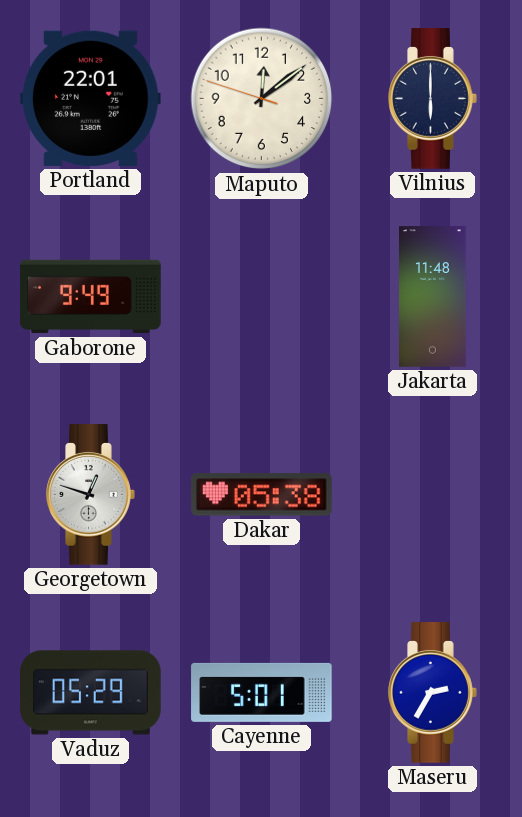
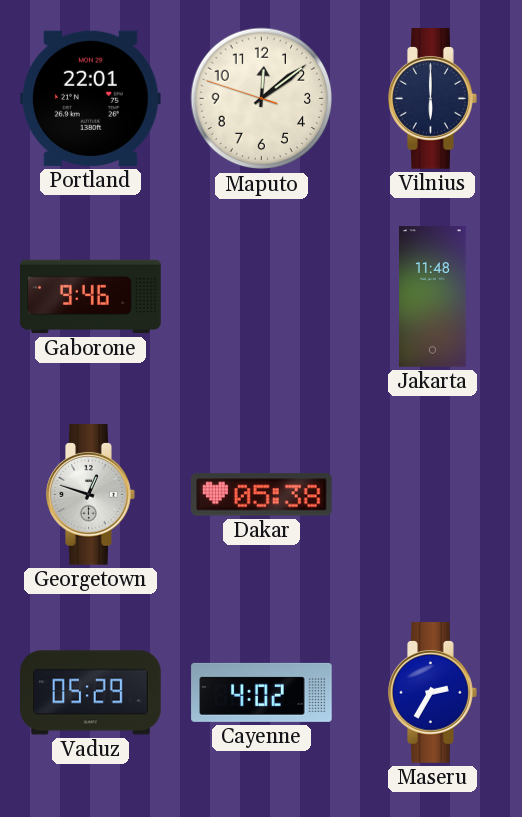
Gaborone: 9:49 -> 9:46 (91, 297)
Cayenne: 5:01 -> 4:02 (262, 692)
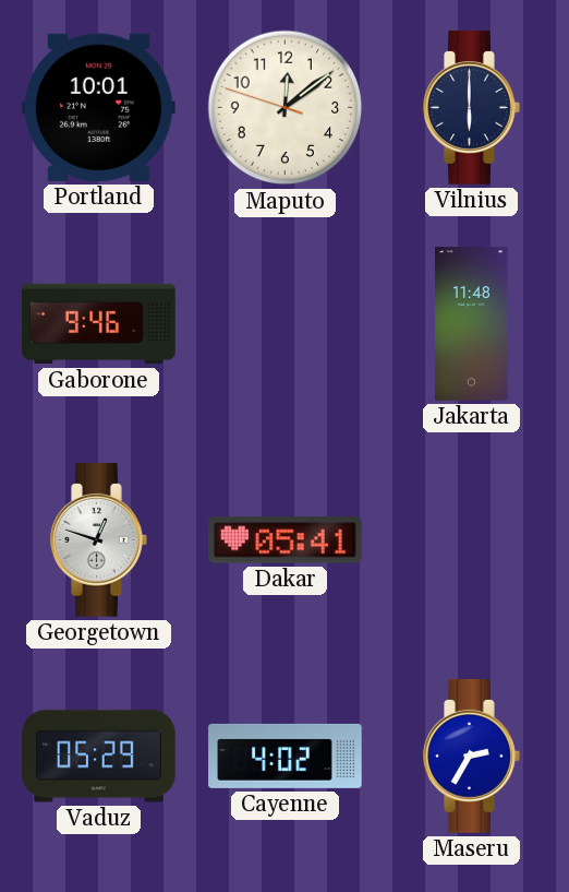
Portland: 22:01 -> 10:01 (99, 107)
Dakar: 05:38 -> 05:41 (286, 540)
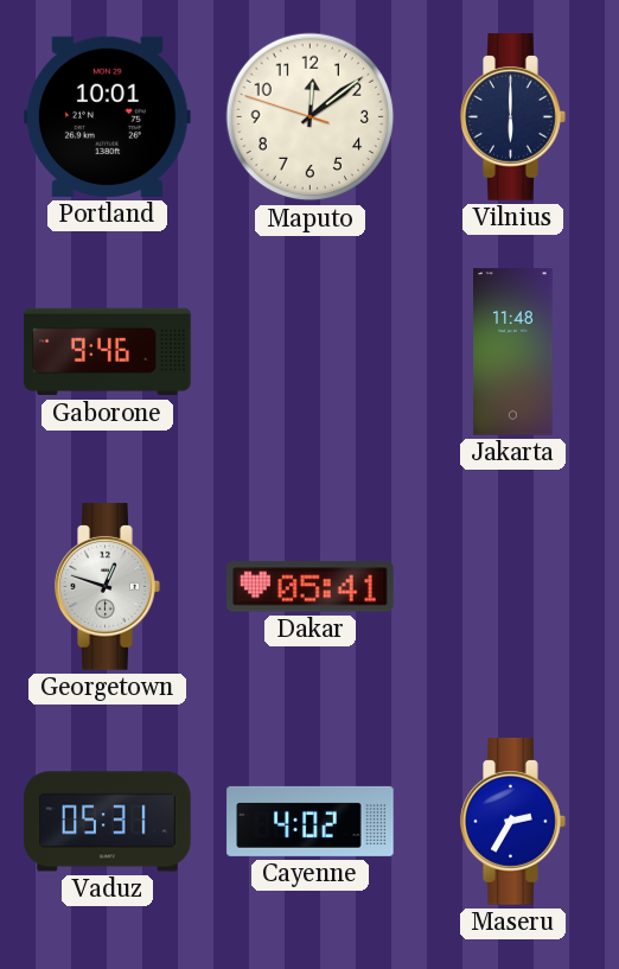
Vaduz: 05:29 -> 05:31 (108, 822)
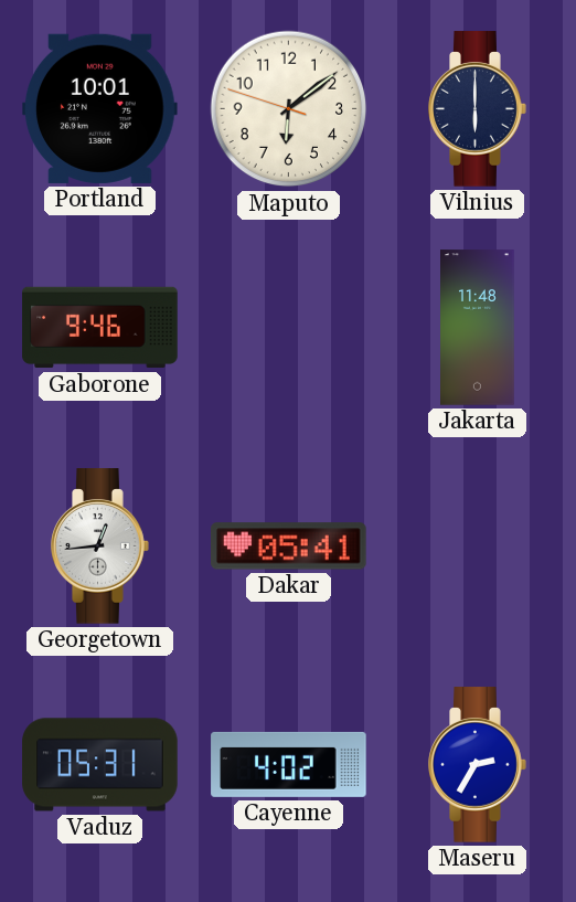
Maputo: 12:08 -> 6:08 (289, 109)
Georgetown: 12:48 -> 12:44 (100, 546)
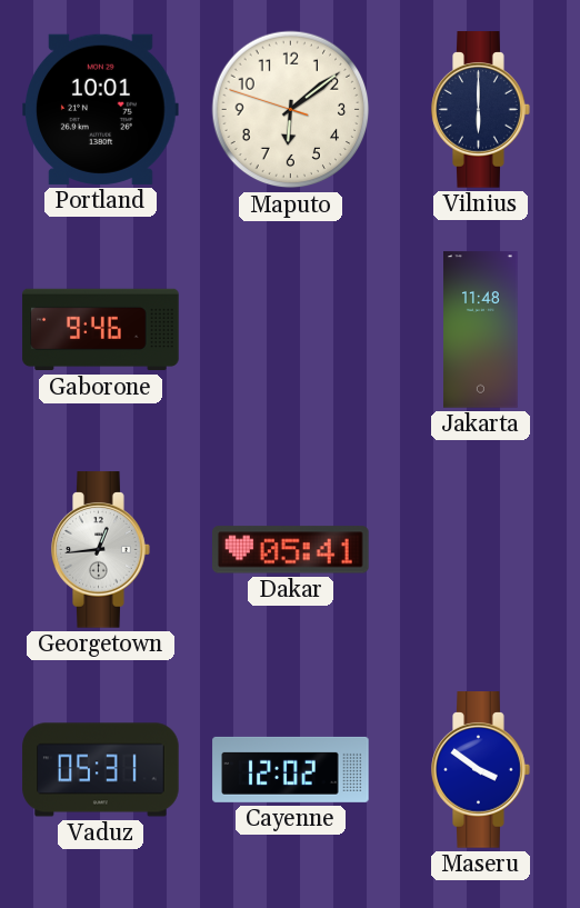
Cayenne: 4:02 -> 12:02 (291, 769)
Maseru: 2:35 -> 3:51 (481, 770)
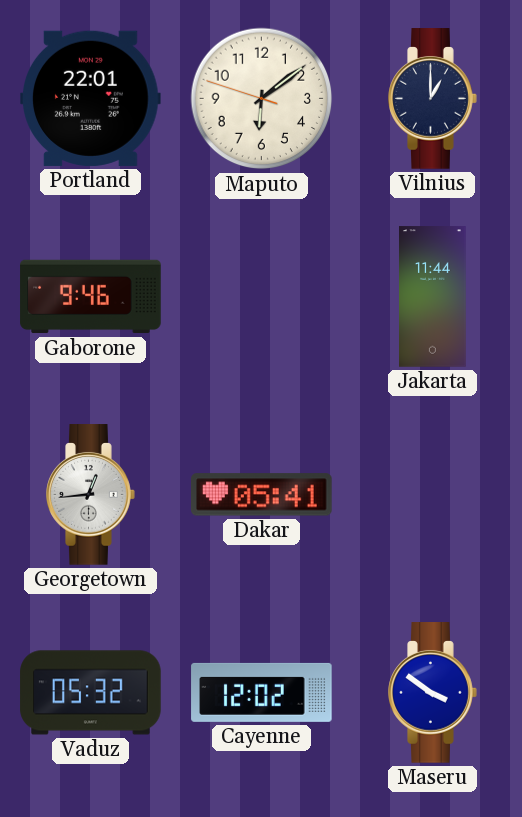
Portland: 10:01 -> 22:01 (91, 98)
Vilnius: 6:00 -> 1:00 (433, 99)
Jakarta: 11:48 -> 11:44 (433, 297)
Vaduz: 05:31 -> 05:32 (91, 693)
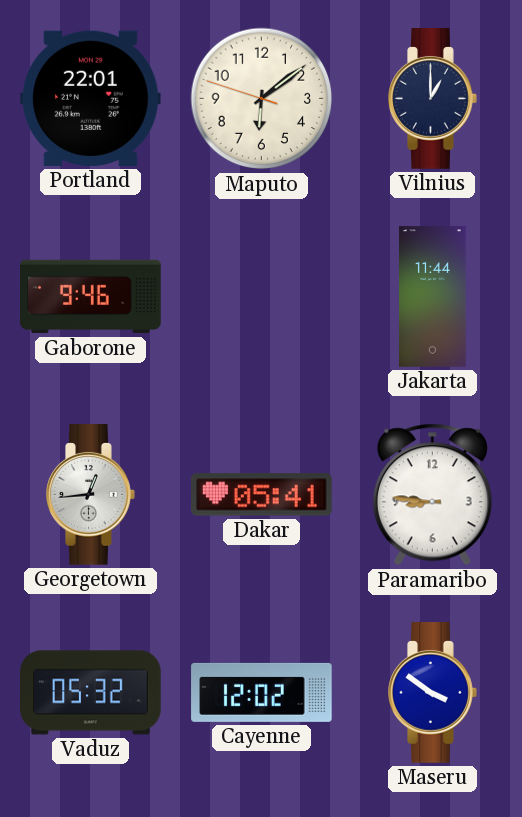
Paramaribo: none -> 8:46 (432, 495)
